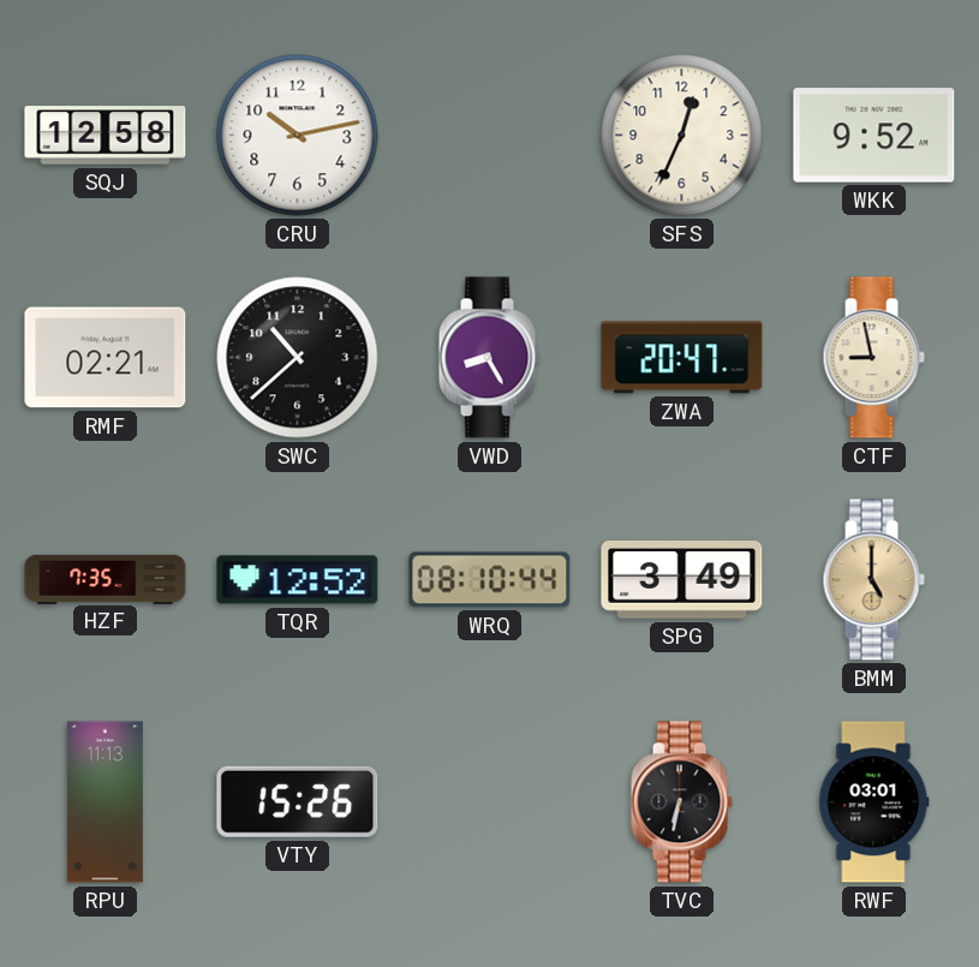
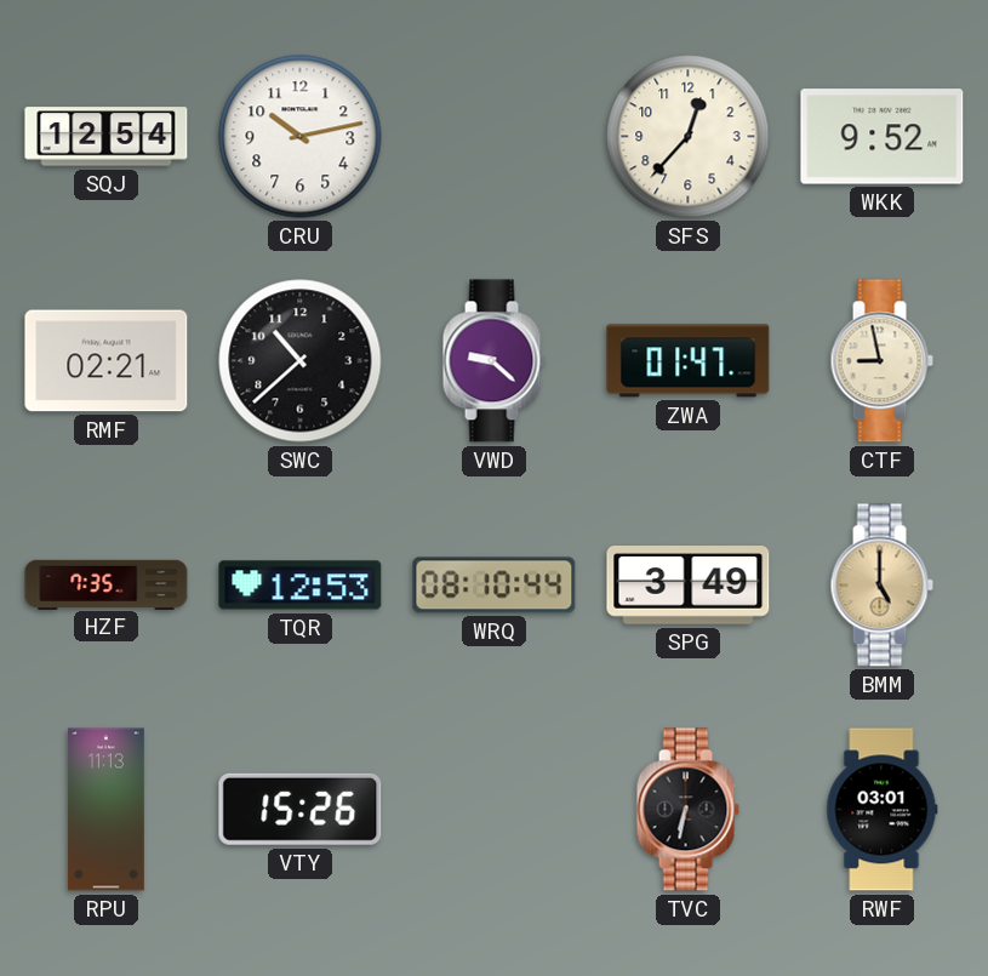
SQJ: 12:58 -> 12:54 (107, 137)
SFS: 12:34 -> 12:37 (689, 137)
VWD: 8:25 -> 9:22 (493, 361)
ZWA: 20:47 -> 01:47 (689, 361)
TQR: 12:52 -> 12:53 (301, 586)
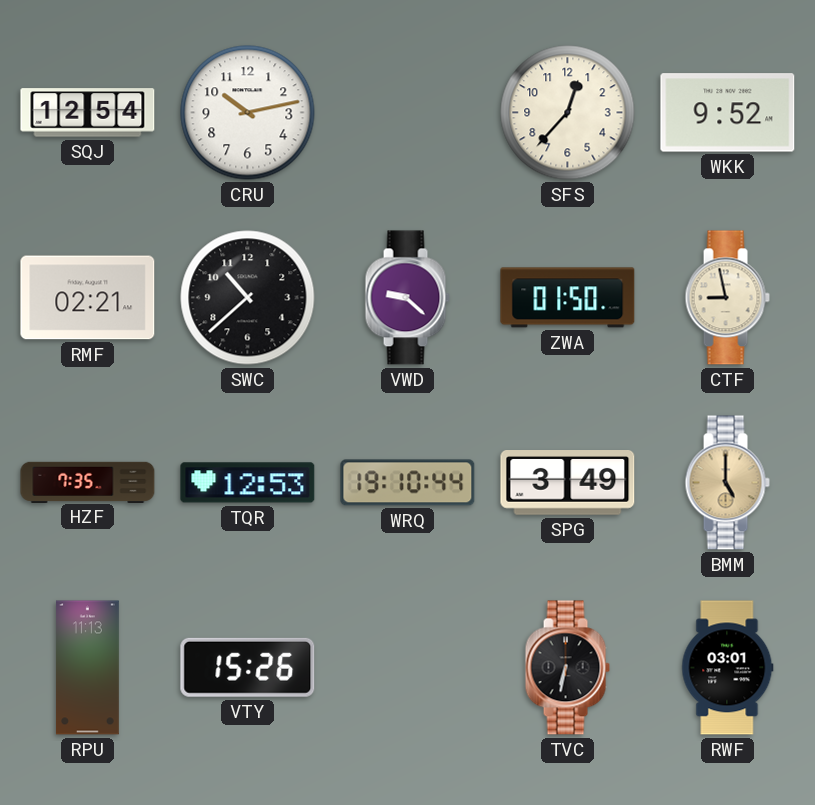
ZWA: 01:47 -> 01:50 (568, 298)
WRQ: 08:10 -> 19:10 (408, 483)
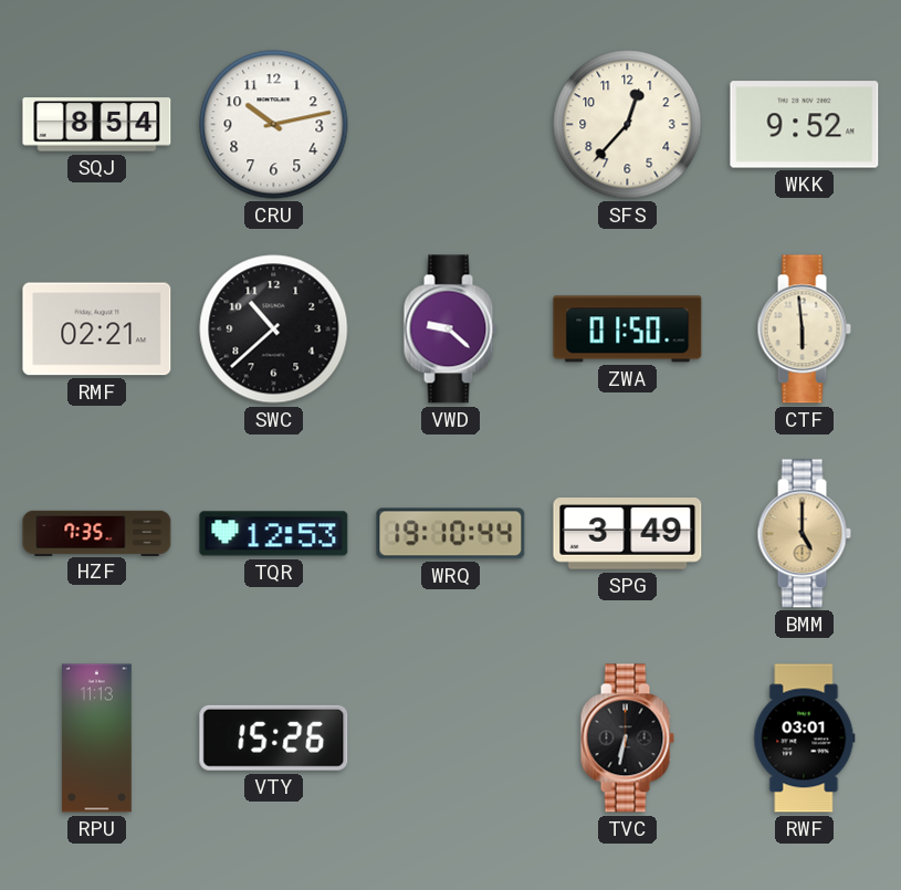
SQJ: 12:54 -> 8:54 (97, 125)
CTF: 8:58 -> 5:59 (804, 329)
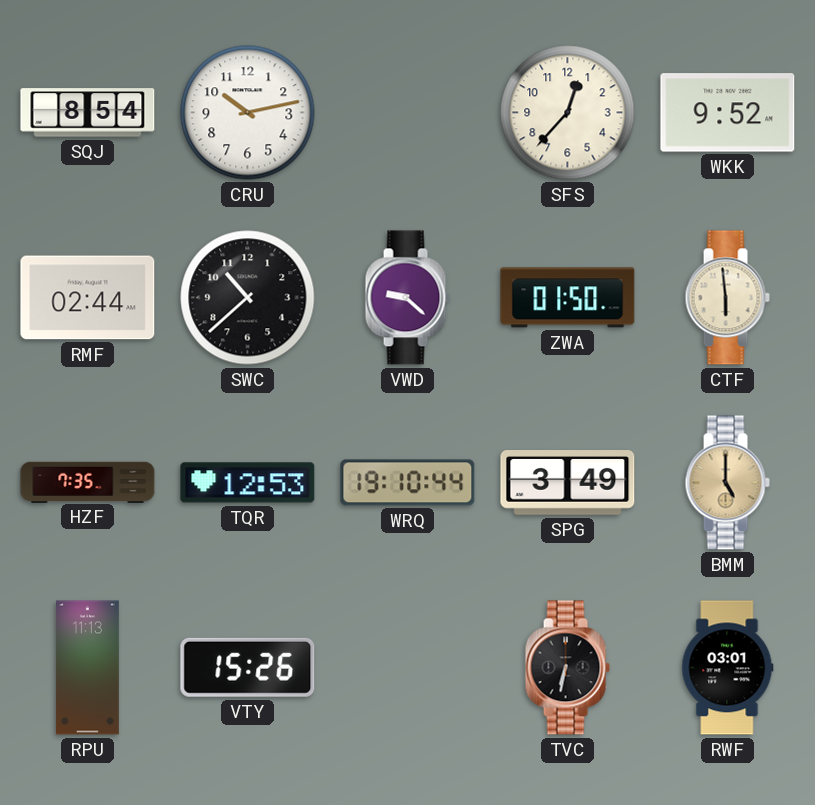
RMF: 02:21 -> 02:44 (88, 298)
